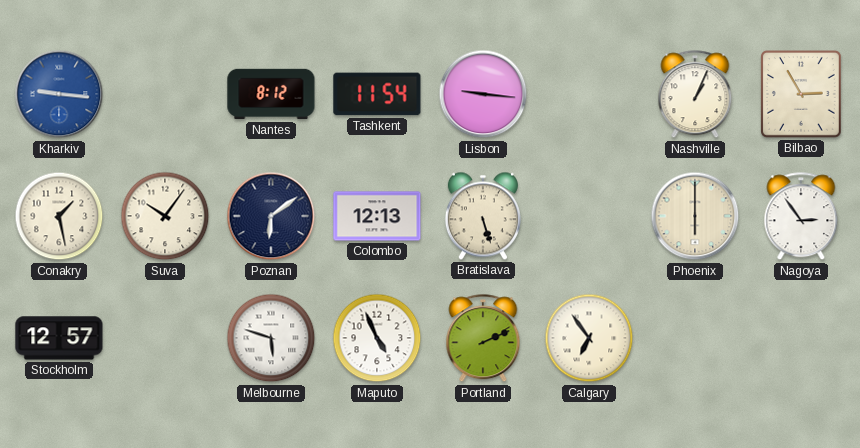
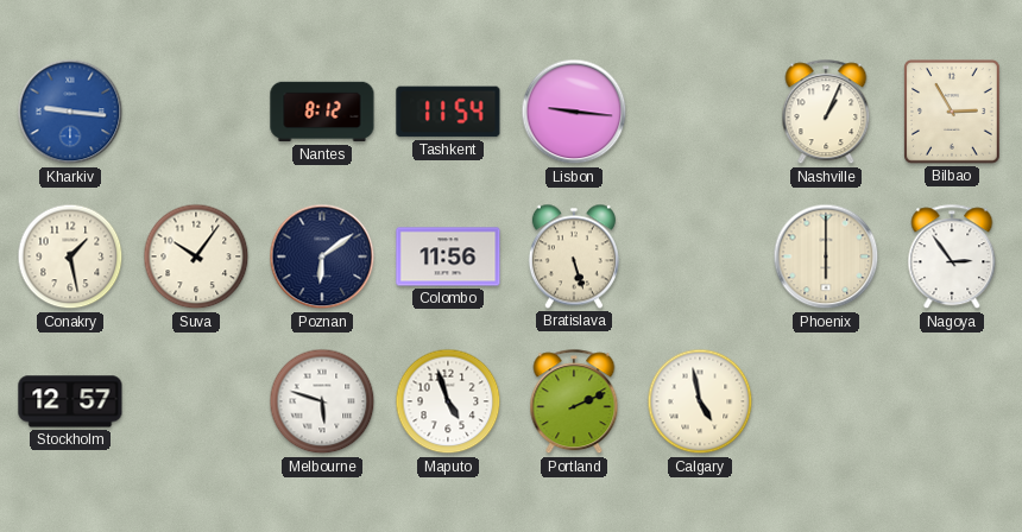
Colombo: 12:13 -> 11:56 (448, 256)
Maputo: 4:56 -> 4:57 (448, 401)
Calgary: 6:54 -> 4:58 (700, 401)
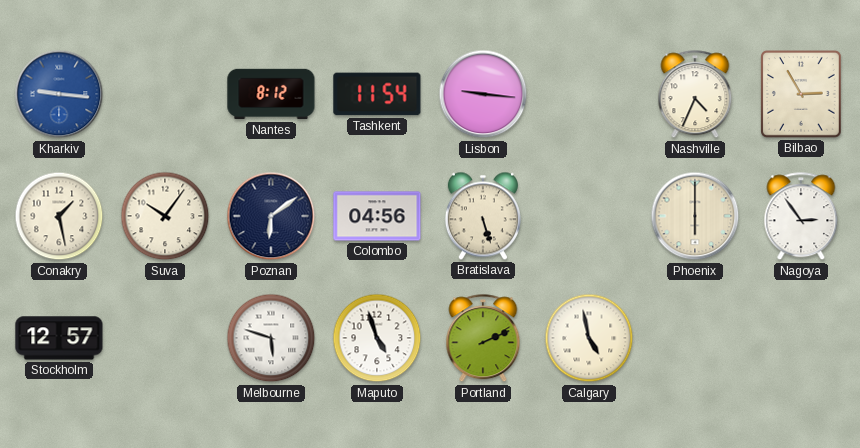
Nashville: 1:04 -> 4:34 (695, 95)
Colombo: 11:56 -> 04:56 (377, 216)
